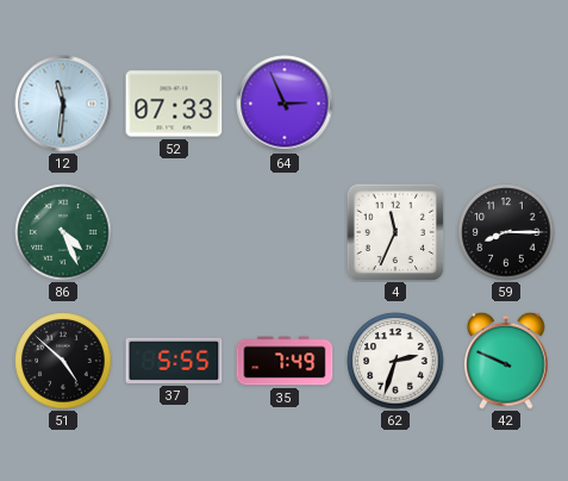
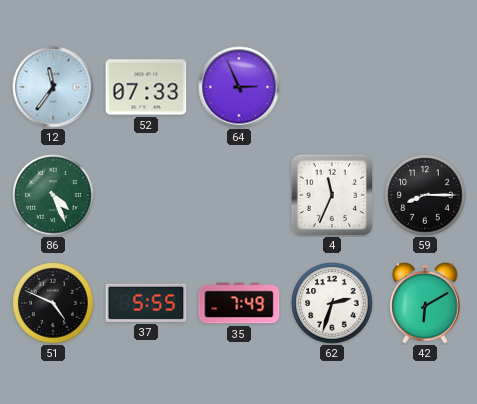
12: 11:31 -> 11:36 (53, 87)
51: 4:52 -> 4:49 (53, 303)
42: 9:49 -> 6:10 (425, 303)
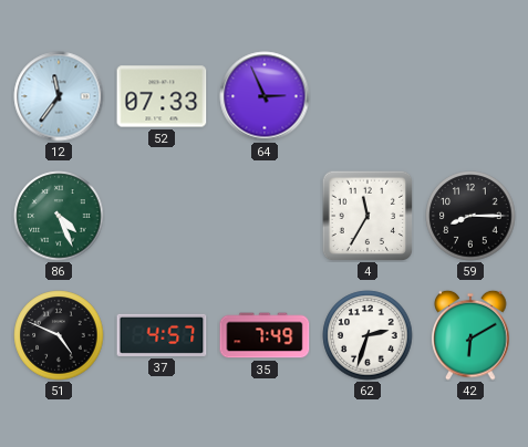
4: 11:34 -> 11:35 (367, 216)
37: 5:55 -> 4:57 (162, 335)
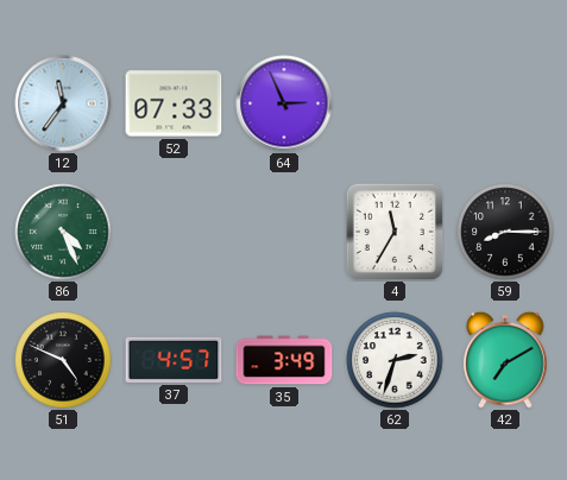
35: 7:49 -> 3:49 (284, 360)
42: 6:10 -> 7:10 (505, 360)
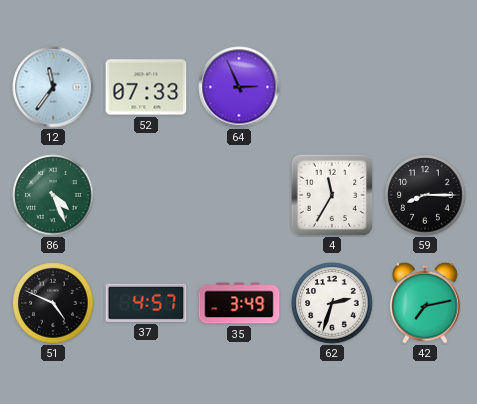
42: 7:10 -> 7:13 (425, 303)
